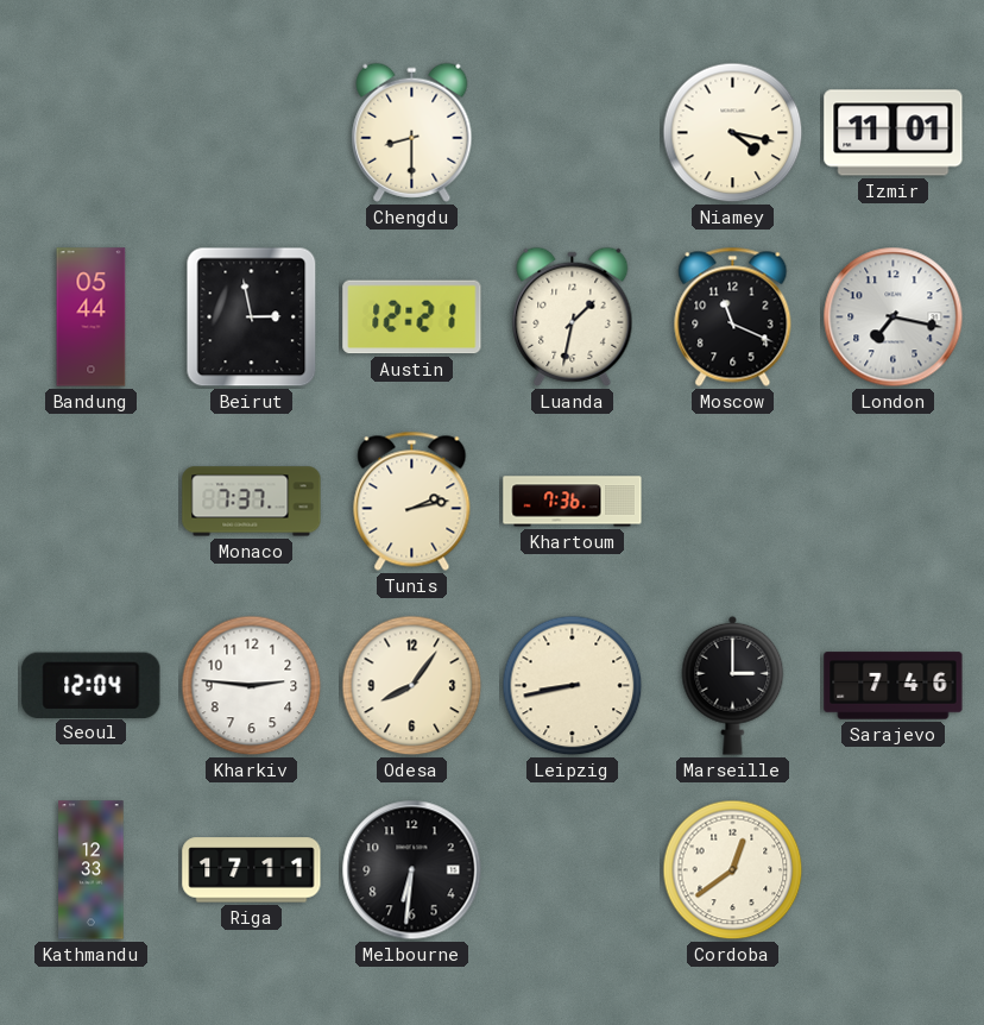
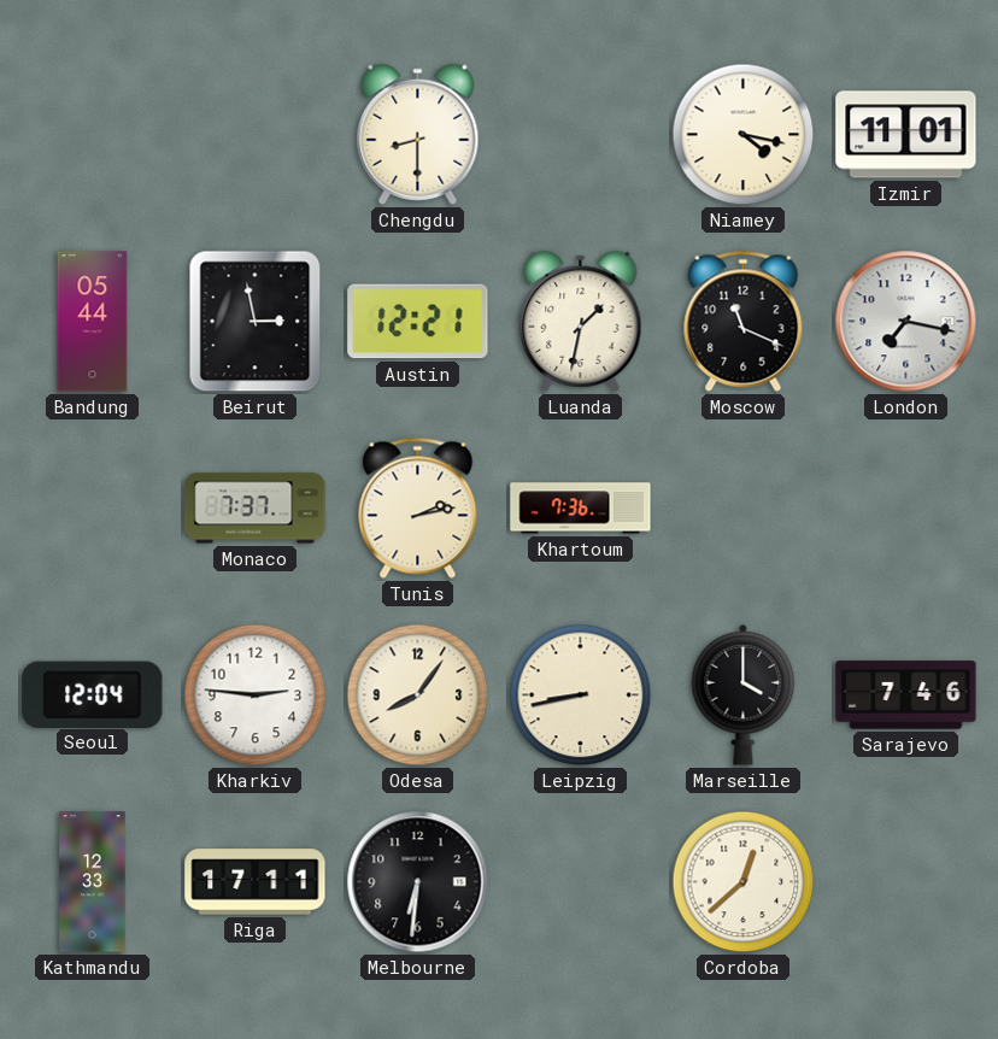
Marseille: 3:00 -> 4:00 (744, 694)
Cordoba: 12:39 -> 12:38 (744, 882)
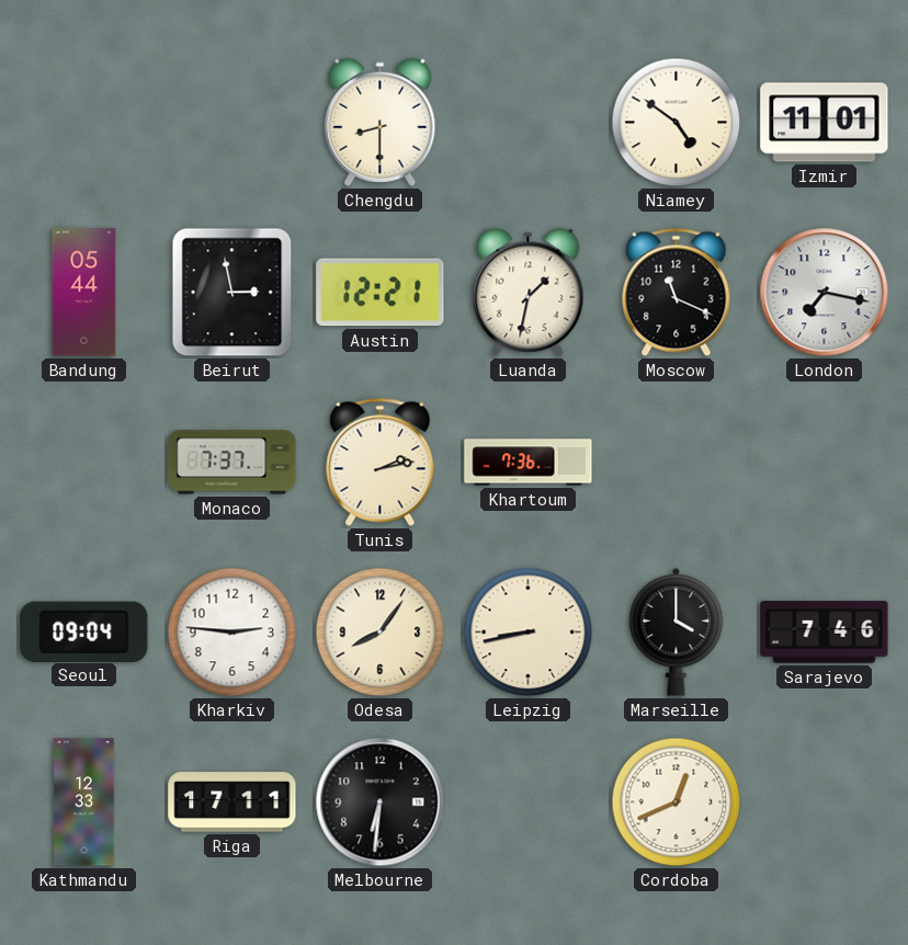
Niamey: 4:17 -> 4:51 (677, 123)
Seoul: 12:04 -> 09:04 (84, 631)
Cordoba: 12:38 -> 12:41 (677, 802)
